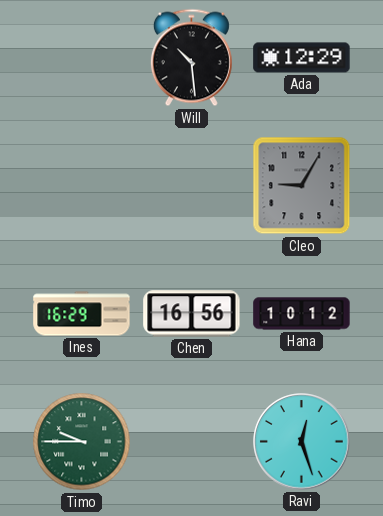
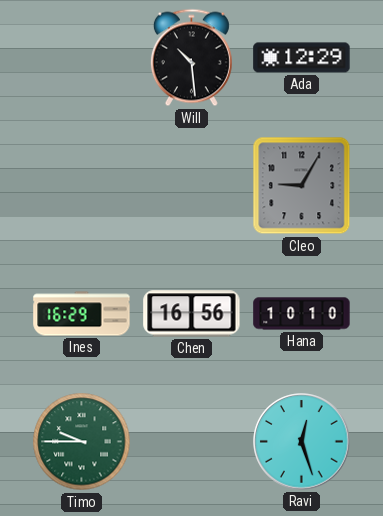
Hana: 10:12 -> 10:10 (302, 314)
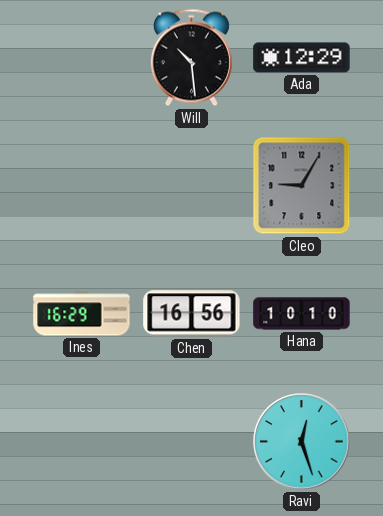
Timo: 9:45 -> none (82, 442)
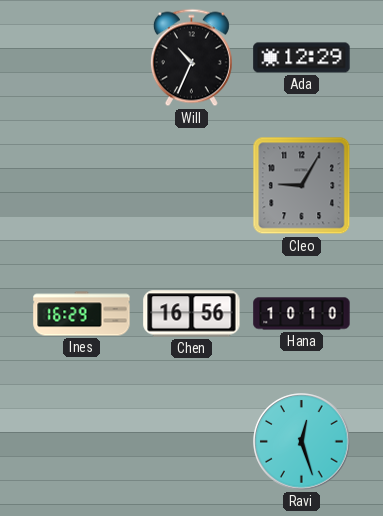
Will: 10:29 -> 10:34 (191, 58)
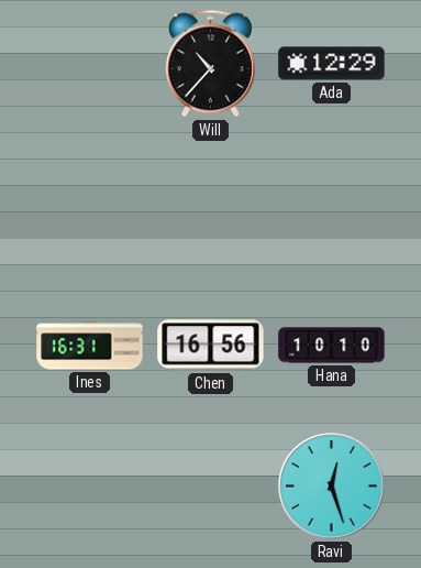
Will: 10:34 -> 10:37 (210, 64)
Cleo: 9:05 -> none (302, 186)
Ines: 16:29 -> 16:31 (90, 346)
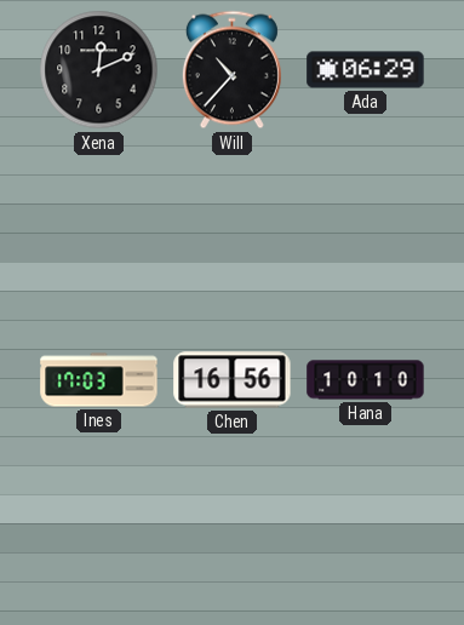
Xena: none -> 12:11 (99, 70)
Ada: 12:29 -> 06:29 (366, 70)
Ines: 16:31 -> 17:03 (99, 380)
Ravi: 12:27 -> none (332, 487)
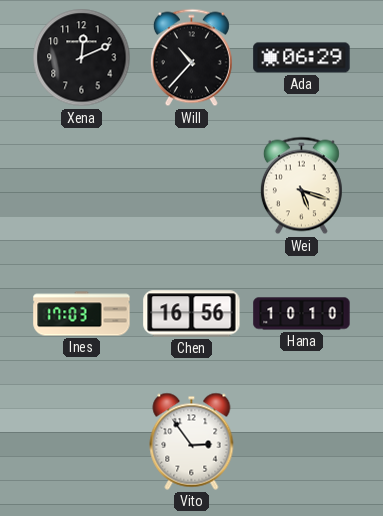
Wei: none -> 5:18 (301, 186)
Vito: none -> 2:54 (192, 441)
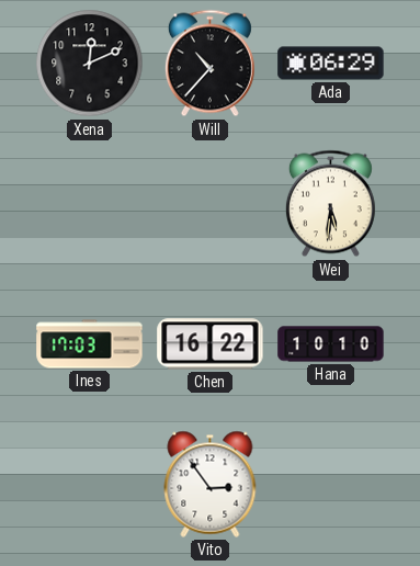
Wei: 5:18 -> 5:31 (330, 204)
Chen: 16:56 -> 16:22 (211, 344)
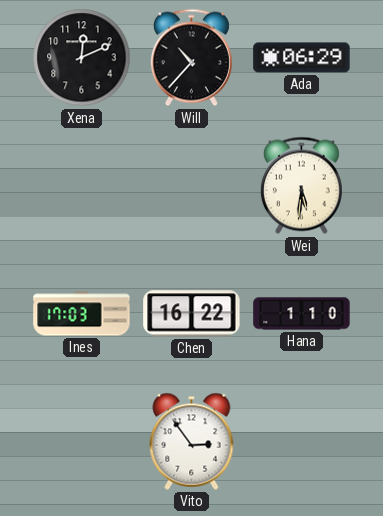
Hana: 10:10 -> 1:10 (302, 314)
